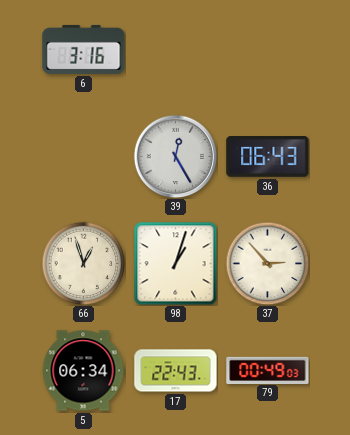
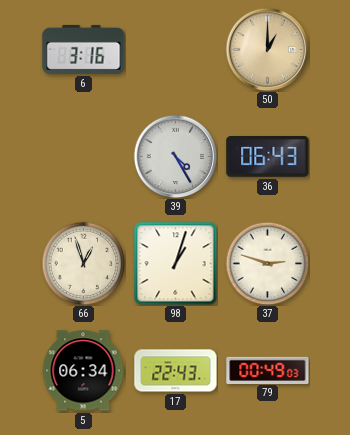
50: none -> 1:00 (267, 49)
39: 12:25 -> 4:25 (175, 156)
37: 2:53 -> 2:48 (267, 263)
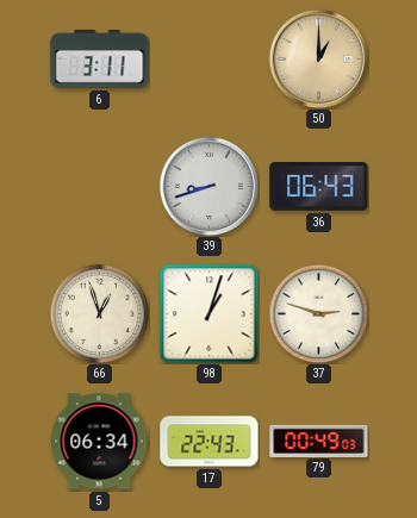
6: 3:16 -> 3:11 (100, 58)
39: 4:25 -> 8:42 (208, 186)
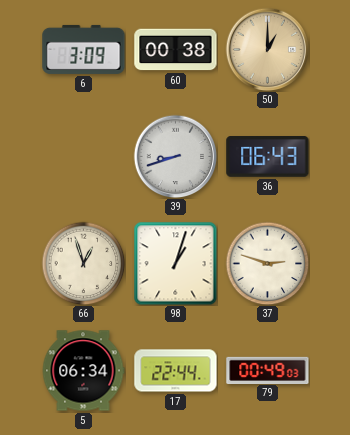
6: 3:11 -> 3:09 (84, 49)
60: none -> 00:38 (176, 50)
17: 22:43 -> 22:44 (176, 371)
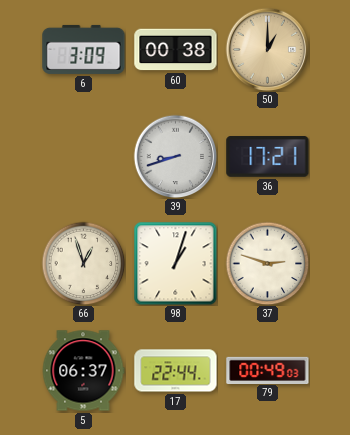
36: 06:43 -> 17:21 (268, 157)
5: 06:34 -> 06:37 (83, 371)
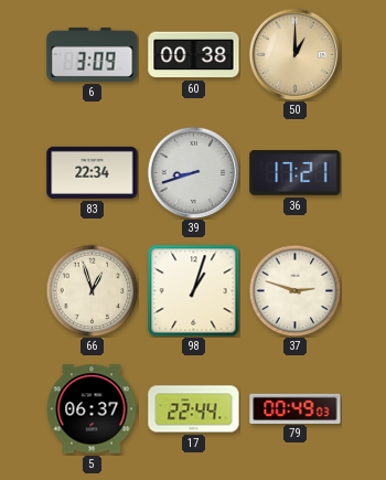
83: none -> 22:34 (93, 172)
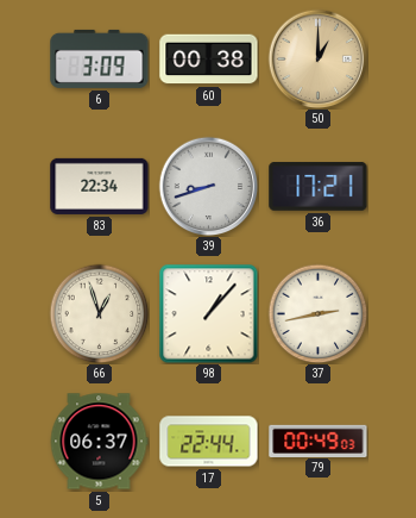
98: 1:03 -> 1:07 (208, 313)
37: 2:48 -> 2:43 (317, 313)
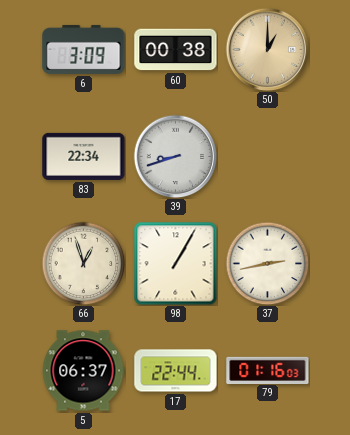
36: 17:21 -> none (319, 187)
98: 1:07 -> 1:05 (175, 263)
79: 00:49 -> 01:16 (268, 370)
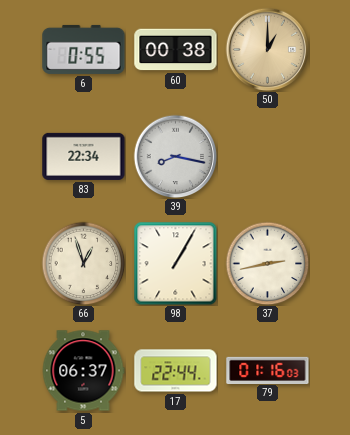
6: 3:09 -> 0:55 (84, 49)
39: 8:42 -> 8:17 (175, 156)
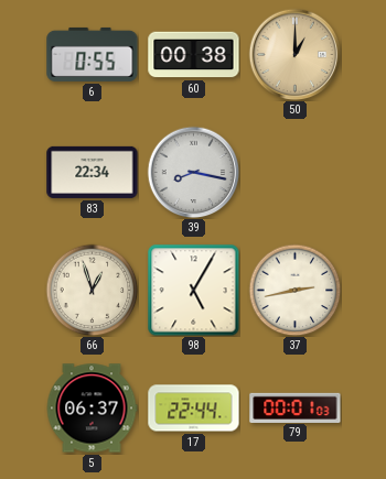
98: 1:05 -> 5:05 (193, 290)
79: 01:16 -> 00:01 (296, 407)
